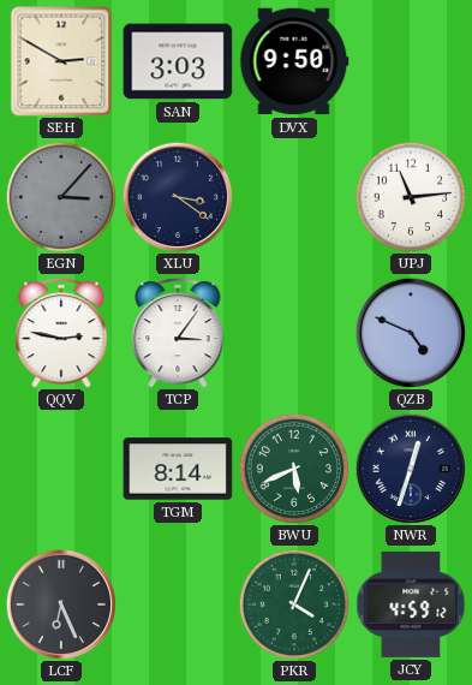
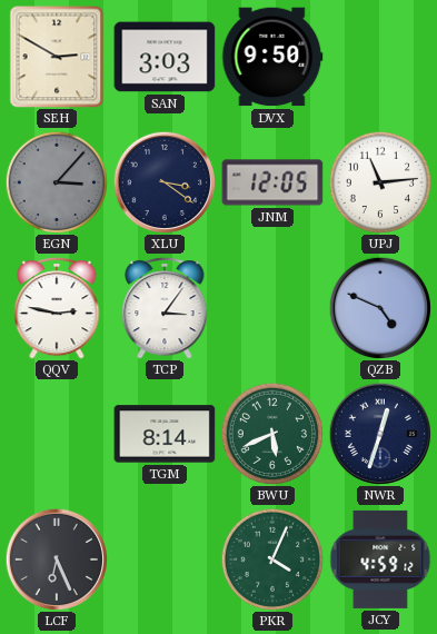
JNM: none -> 12:05 (272, 182)
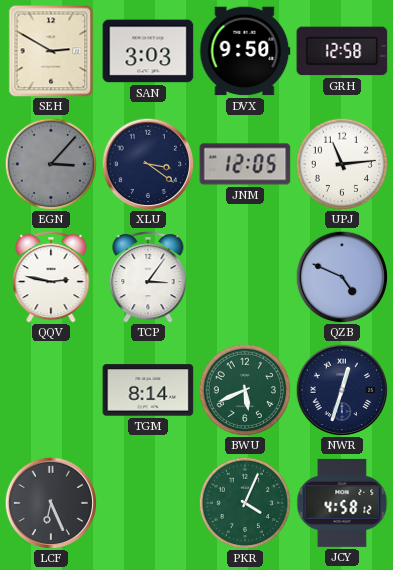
GRH: none -> 12:58 (342, 51)
JCY: 4:59 -> 4:58 (342, 503)
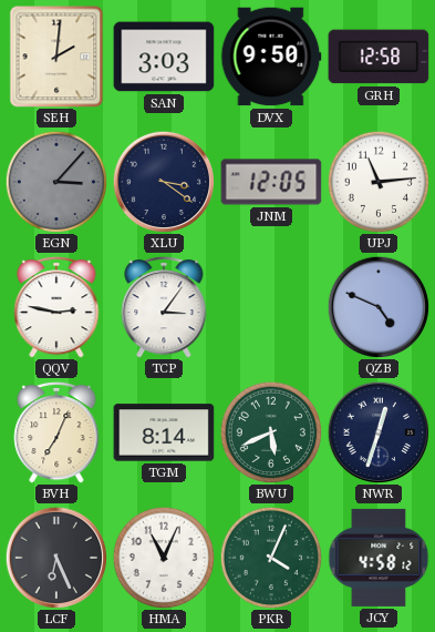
SEH: 2:50 -> 2:01 (56, 57)
BVH: none -> 7:04 (56, 434)
HMA: none -> 11:04 (163, 557)
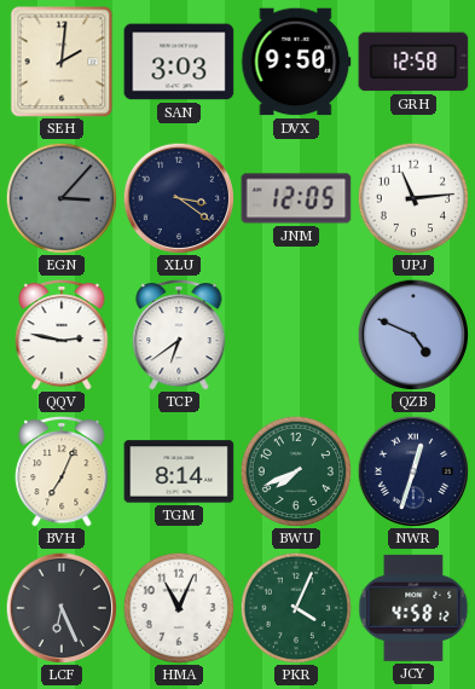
TCP: 3:06 -> 6:39 (179, 336)
BWU: 5:41 -> 7:41 (295, 470)
